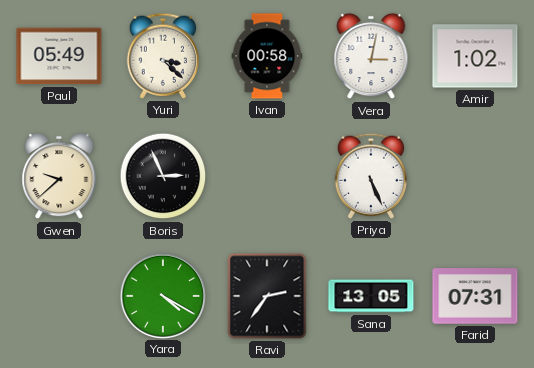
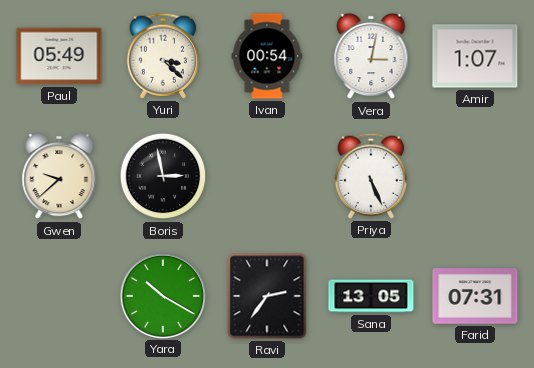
Ivan: 00:58 -> 00:54 (267, 56)
Amir: 1:02 -> 1:07 (475, 56)
Boris: 2:56 -> 2:58 (163, 176)
Yara: 4:20 -> 10:20 (162, 295)
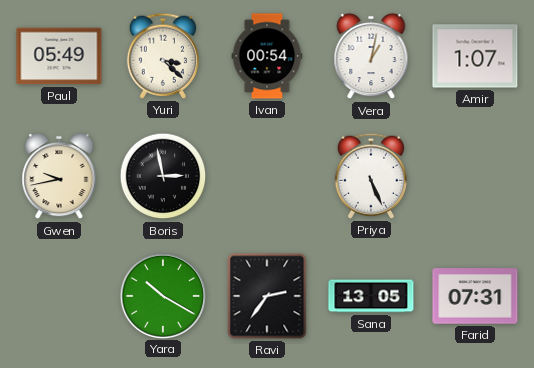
Vera: 3:02 -> 1:02 (371, 56)
Gwen: 9:38 -> 9:43 (59, 176)
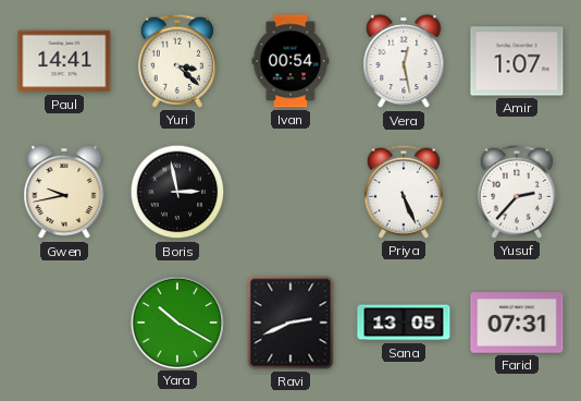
Paul: 05:49 -> 14:41 (64, 61)
Vera: 1:02 -> 12:28 (404, 61)
Yusuf: none -> 2:37 (516, 192)
Ravi: 2:36 -> 2:41 (290, 323)
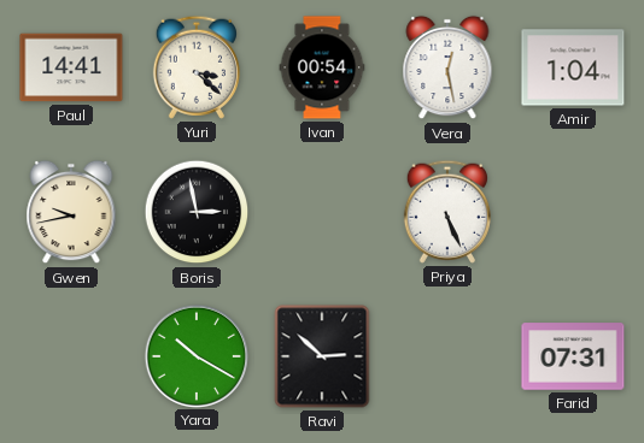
Amir: 1:07 -> 1:04 (573, 67)
Yusuf: 2:37 -> none (516, 192)
Ravi: 2:41 -> 2:52 (322, 356)
Sana: 13:05 -> none (404, 323)
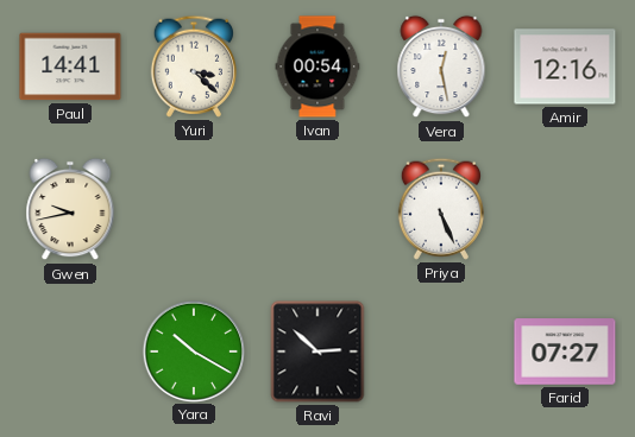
Amir: 1:04 -> 12:16 (565, 66)
Boris: 2:58 -> none (197, 212)
Farid: 07:31 -> 07:27 (565, 351)
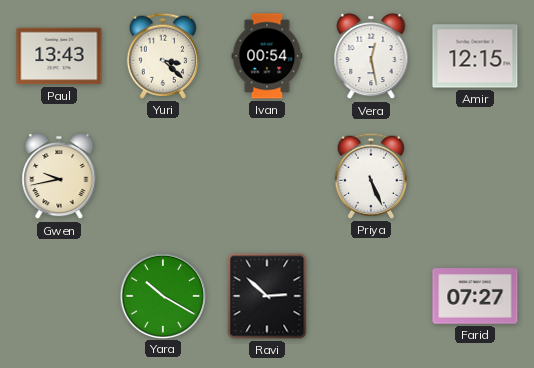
Paul: 14:41 -> 13:43 (59, 56)
Amir: 12:16 -> 12:15 (475, 56)
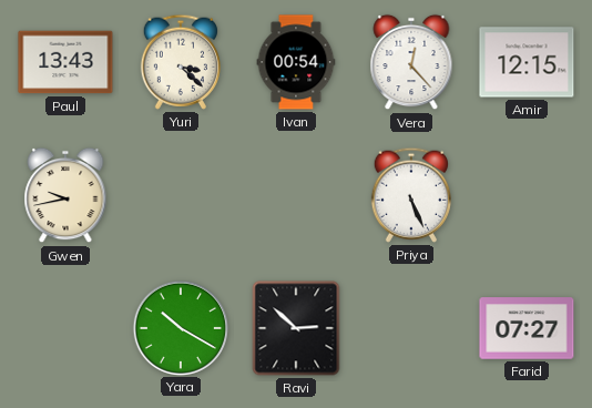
Vera: 12:28 -> 12:23 (411, 62)
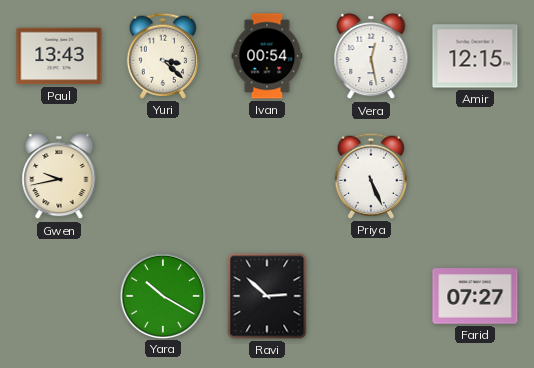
Vera: 12:23 -> 12:28 (371, 56)
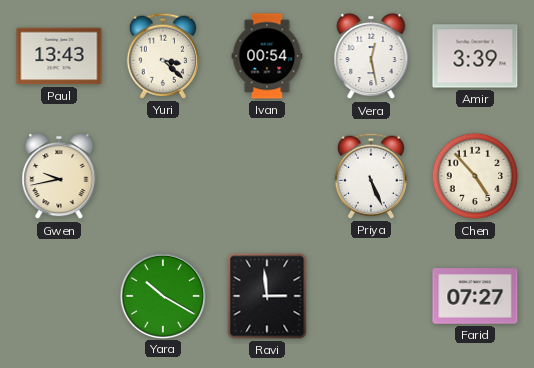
Amir: 12:15 -> 3:39 (475, 56)
Chen: none -> 4:53 (475, 176)
Ravi: 2:52 -> 2:59 (267, 296)
